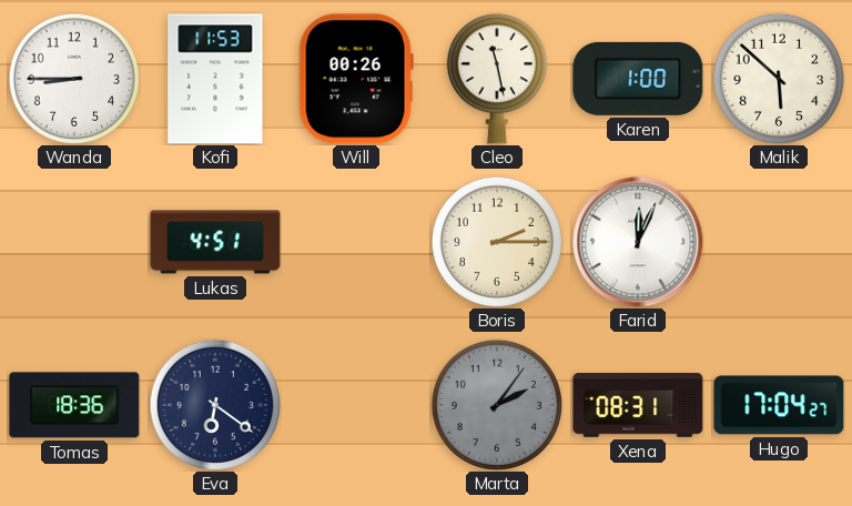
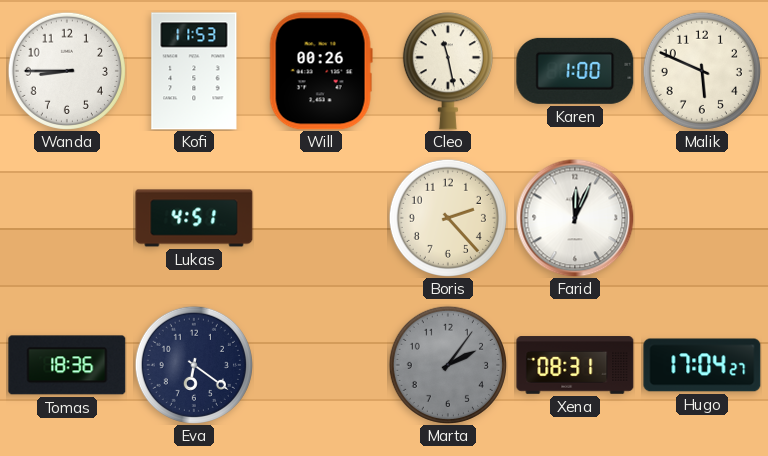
Malik: 5:52 -> 5:49 (702, 71)
Boris: 2:15 -> 2:23 (448, 218)
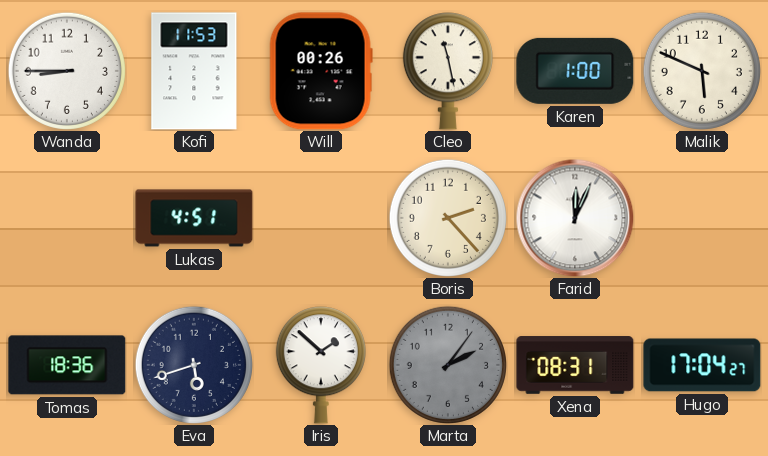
Eva: 6:21 -> 5:42 (194, 365)
Iris: none -> 1:52 (321, 365)
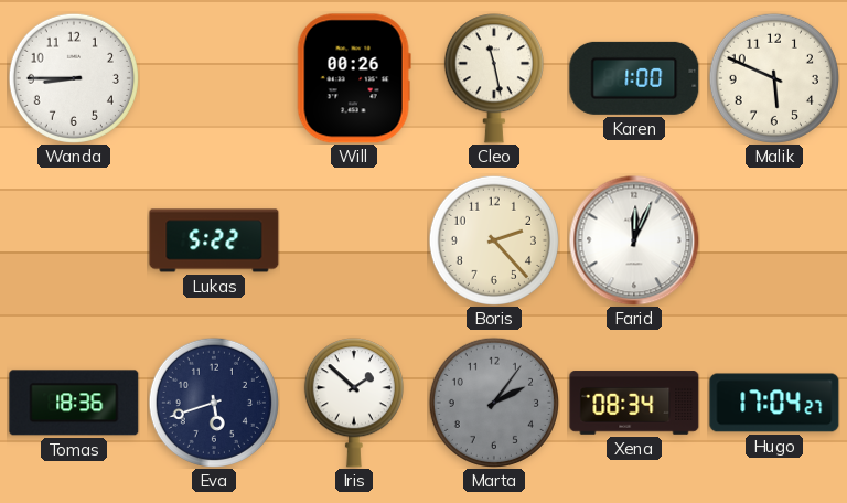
Kofi: 11:53 -> none (194, 71)
Lukas: 4:51 -> 5:22 (214, 240)
Xena: 08:31 -> 08:34 (634, 403)
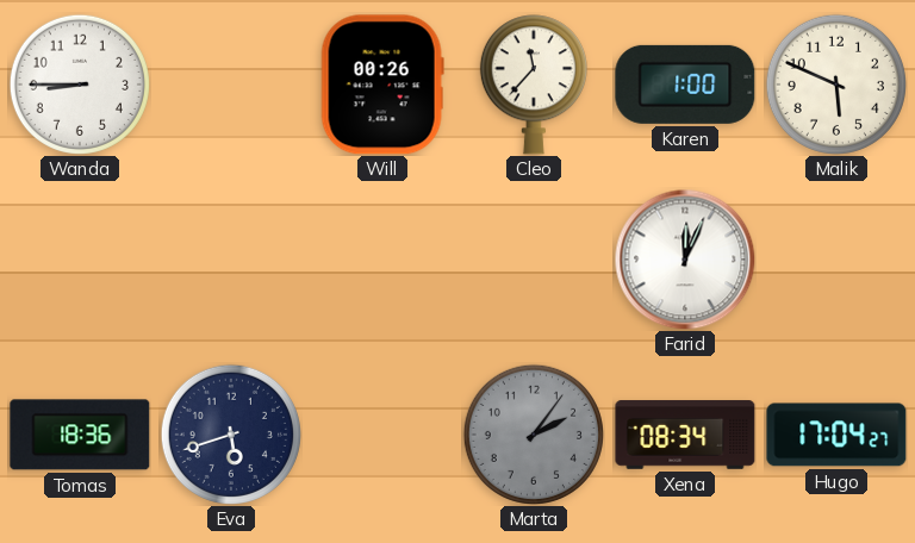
Cleo: 11:28 -> 11:37 (534, 85)
Lukas: 5:22 -> none (214, 240)
Boris: 2:23 -> none (494, 240)
Iris: 1:52 -> none (354, 403)
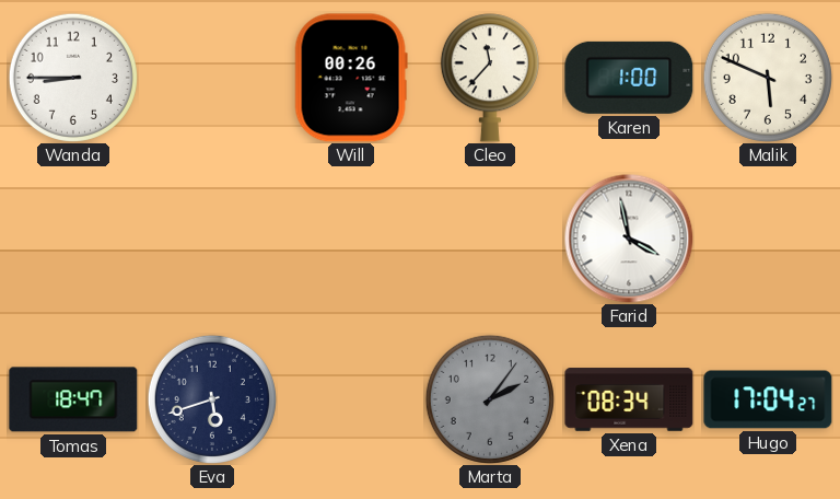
Farid: 12:04 -> 3:58 (629, 239)
Tomas: 18:36 -> 18:47 (73, 399)
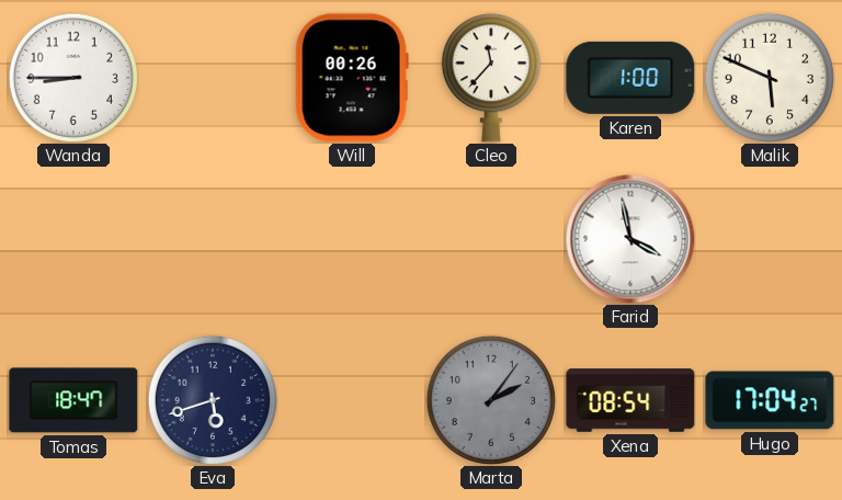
Xena: 08:34 -> 08:54 (630, 400)
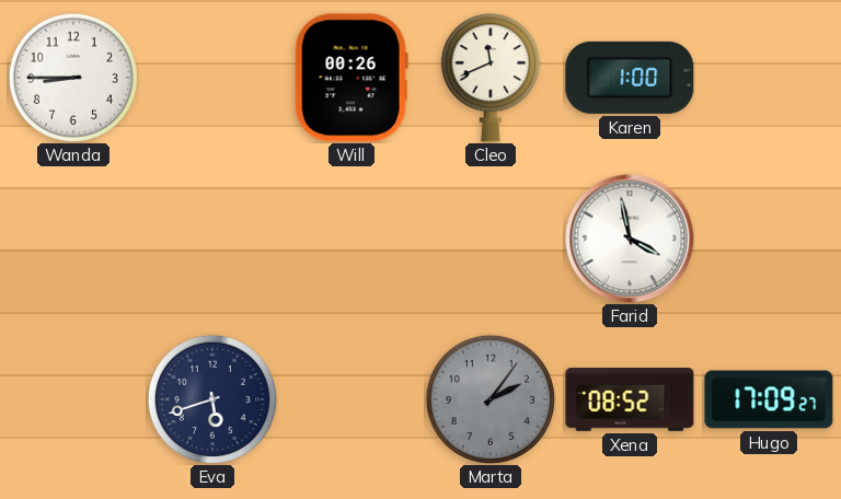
Cleo: 11:37 -> 11:41 (491, 78)
Malik: 5:49 -> none (770, 78)
Tomas: 18:47 -> none (73, 400)
Xena: 08:54 -> 08:52 (630, 399)
Hugo: 17:04 -> 17:09 (769, 399)
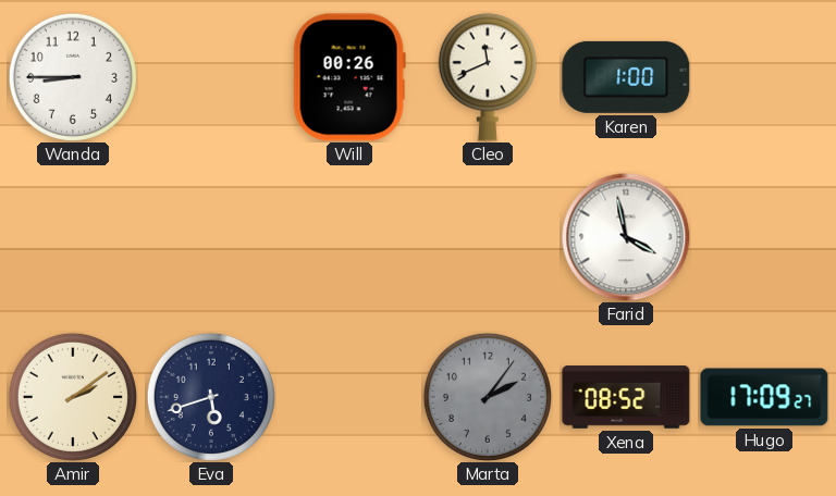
Amir: none -> 2:09 (73, 397)
